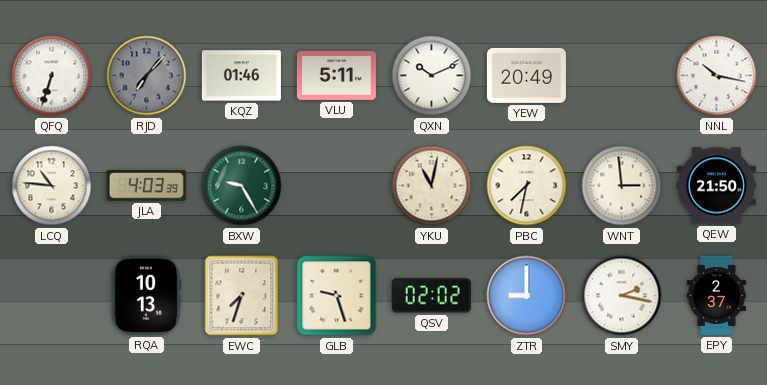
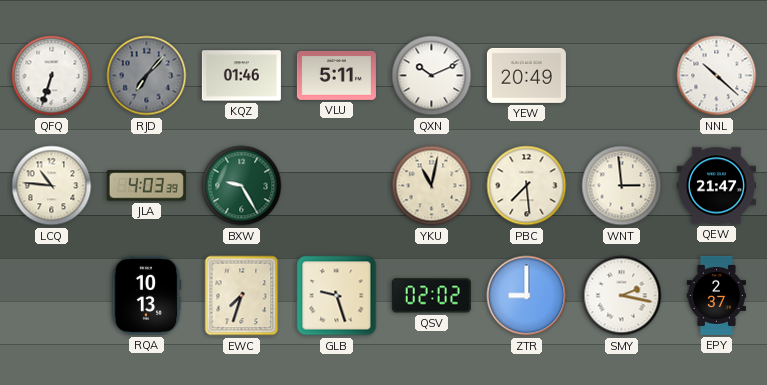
NNL: 10:17 -> 10:22 (717, 76)
PBC: 7:32 -> 7:29 (527, 186)
QEW: 21:50 -> 21:47 (716, 186)
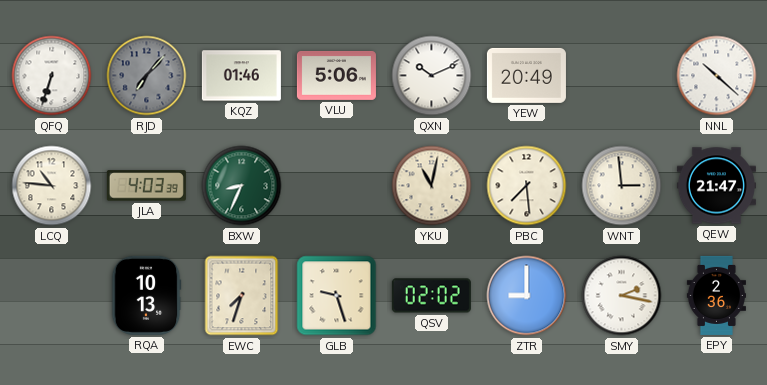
VLU: 5:11 -> 5:06 (336, 75)
BXW: 9:25 -> 8:34 (242, 186)
EPY: 2:37 -> 2:36 (716, 295)
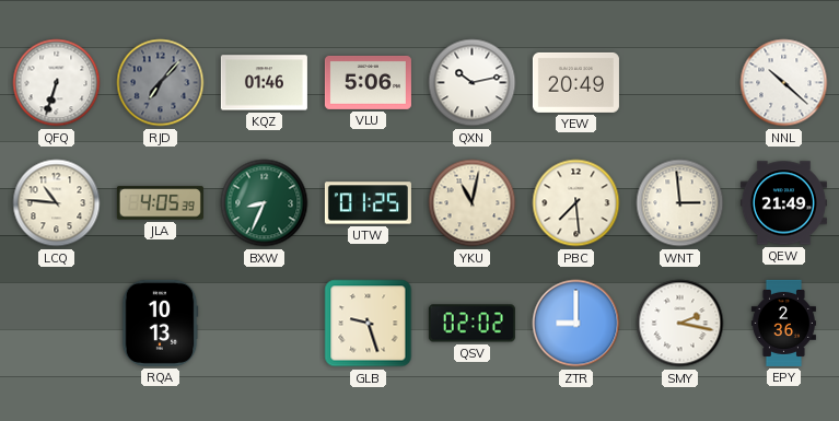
QXN: 10:11 -> 10:13 (473, 83)
JLA: 4:03 -> 4:05 (160, 203)
UTW: none -> 01:25 (368, 203)
QEW: 21:47 -> 21:49 (783, 203)
EWC: 7:33 -> none (242, 296)
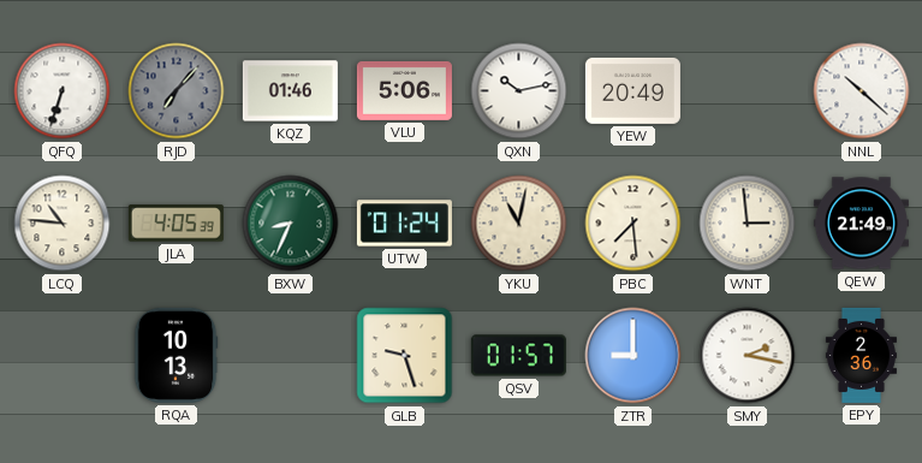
UTW: 01:25 -> 01:24 (404, 224)
QSV: 02:02 -> 01:57 (518, 356)
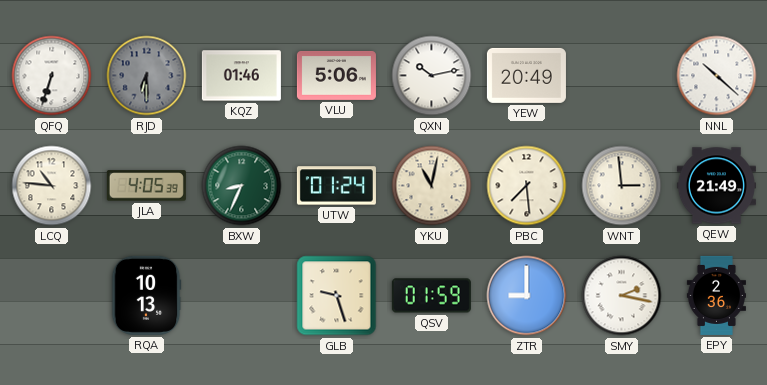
RJD: 7:07 -> 6:30 (147, 76)
QSV: 01:57 -> 01:59 (431, 296)
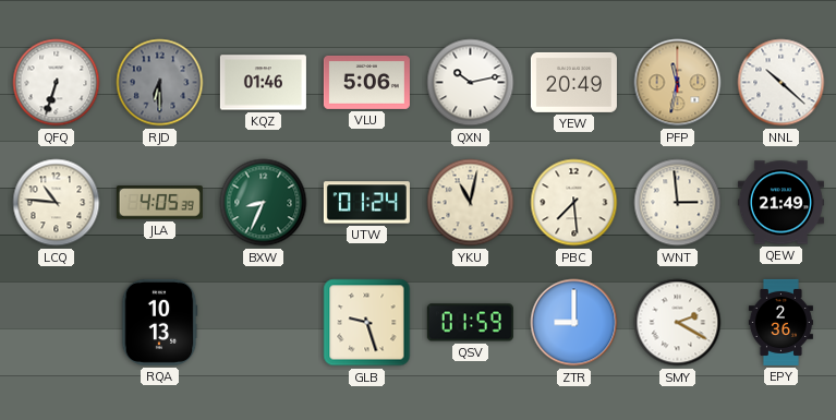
PFP: none -> 11:32 (678, 83)
SMY: 2:17 -> 2:20 (678, 323)
